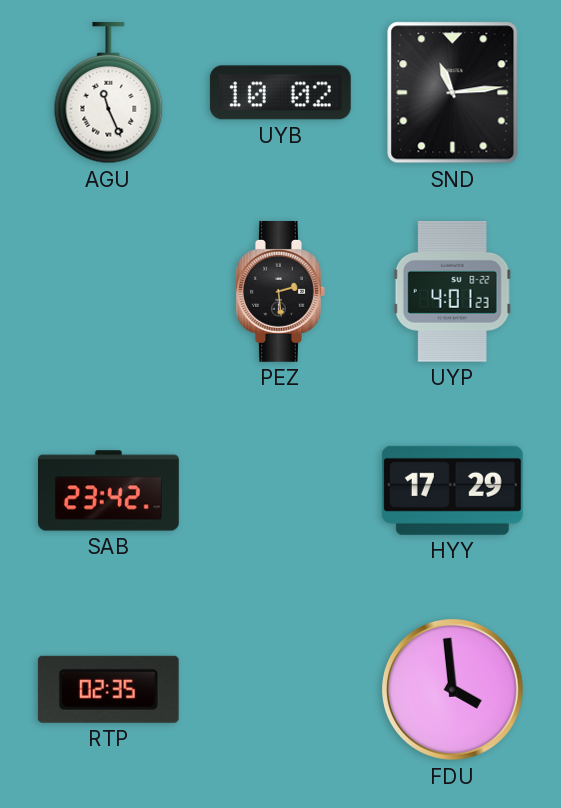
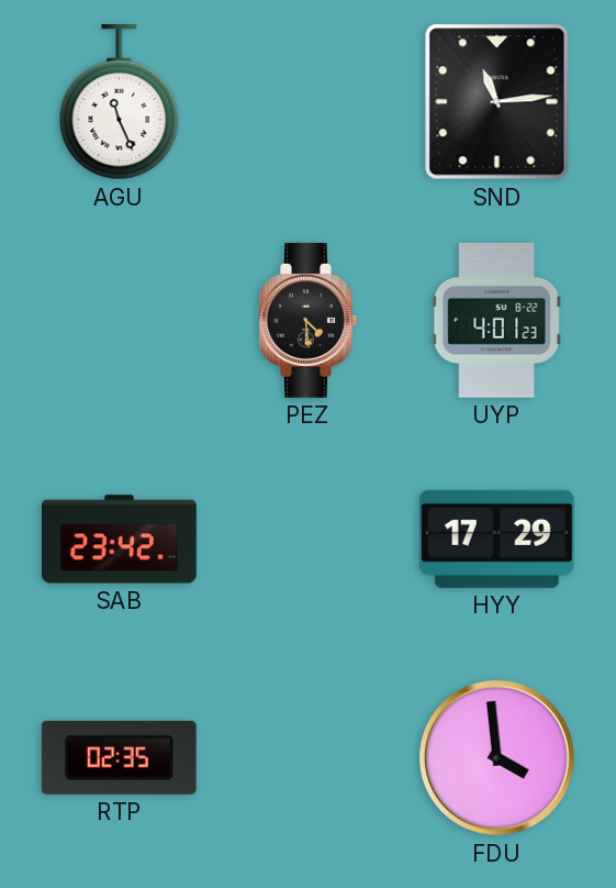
UYB: 10:02 -> none (280, 93)
PEZ: 2:29 -> 4:29 (309, 320)
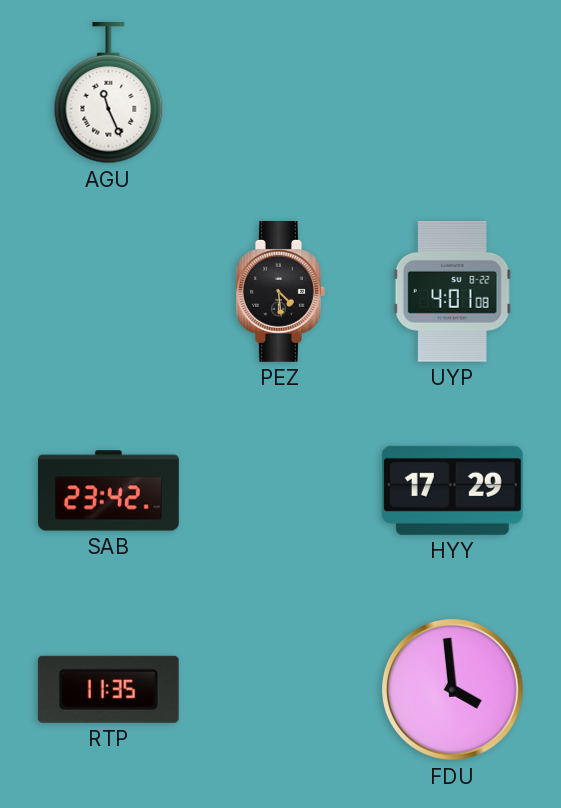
SND: 11:14 -> none (497, 102)
UYP: 4:01:23 -> 4:01:08 (452, 291)
RTP: 02:35 -> 11:35 (108, 689)
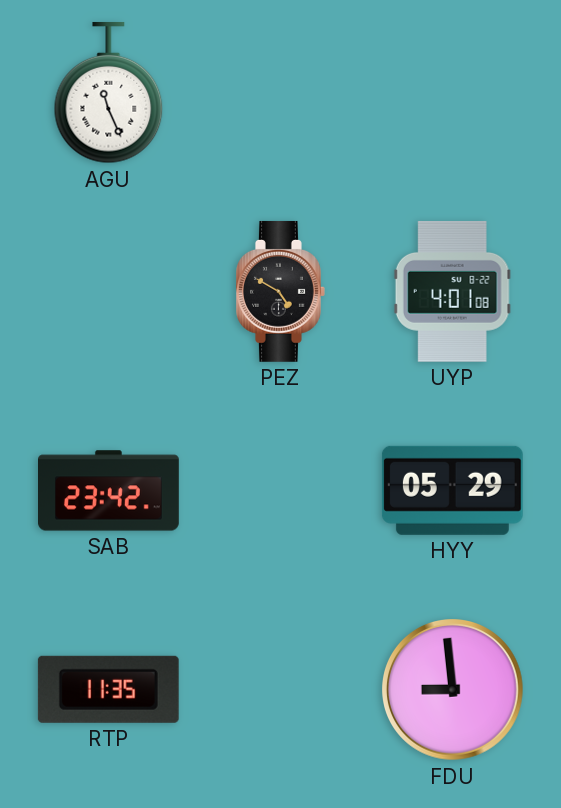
PEZ: 4:29 -> 4:50 (281, 291)
HYY: 17:29 -> 05:29 (452, 490)
FDU: 3:59 -> 8:59 (453, 690)
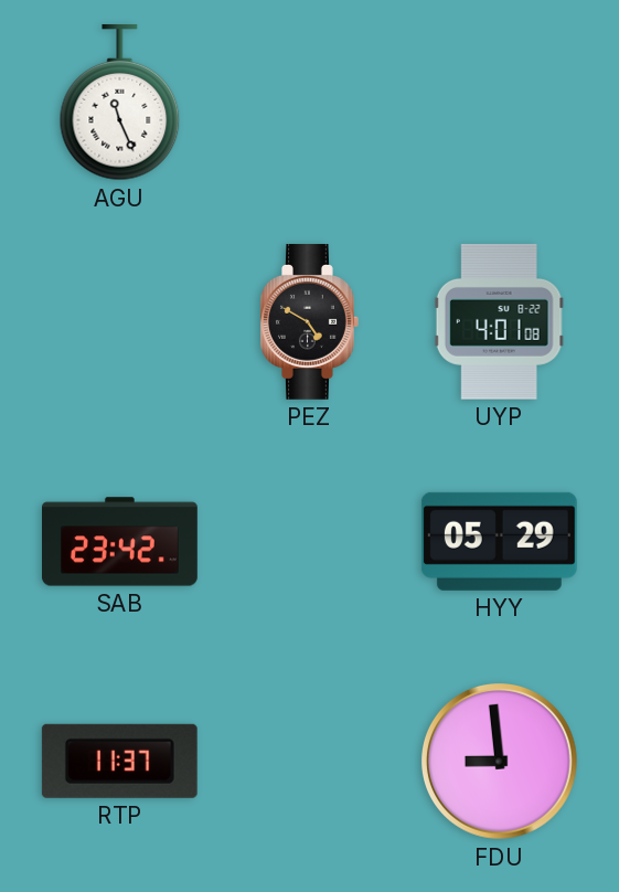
RTP: 11:35 -> 11:37 (119, 761)
